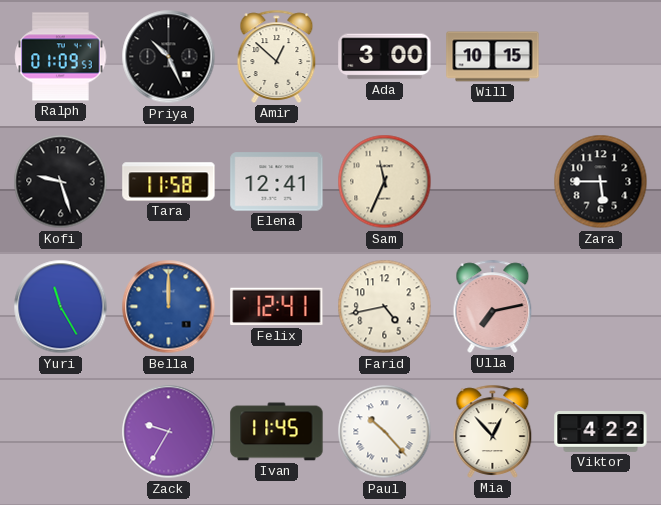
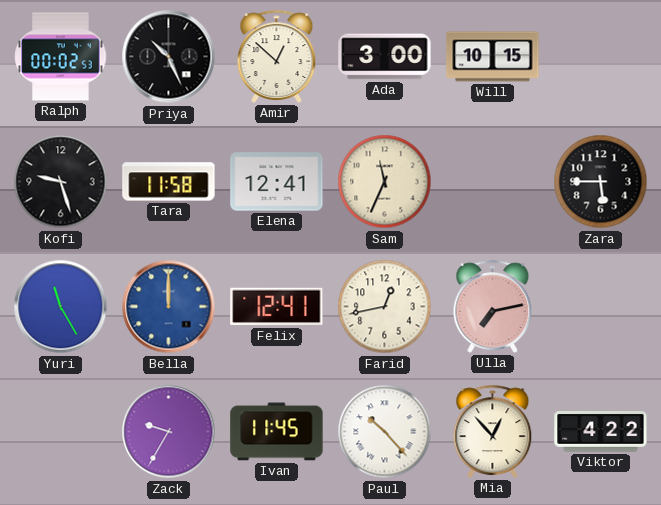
Ralph: 01:09 -> 00:02 (61, 57)
Farid: 4:43 -> 12:43 (385, 307)
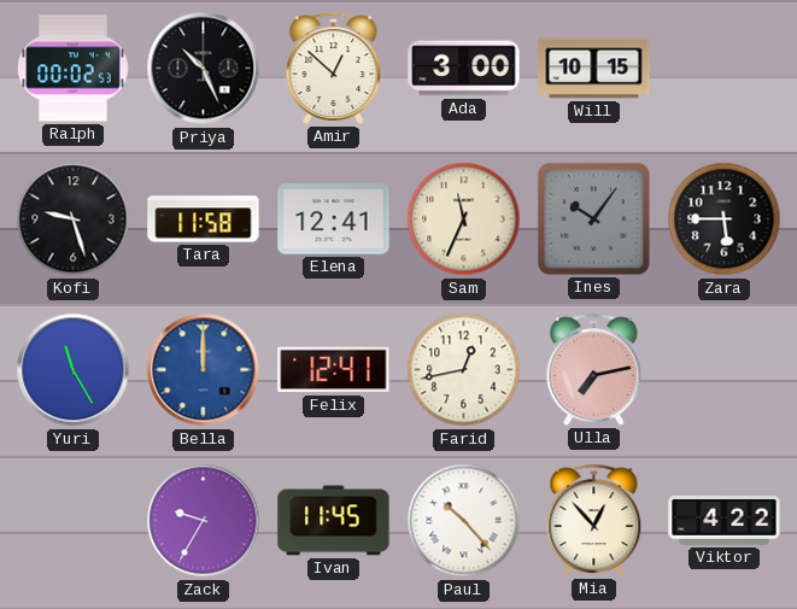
Ines: none -> 10:06 (594, 219)
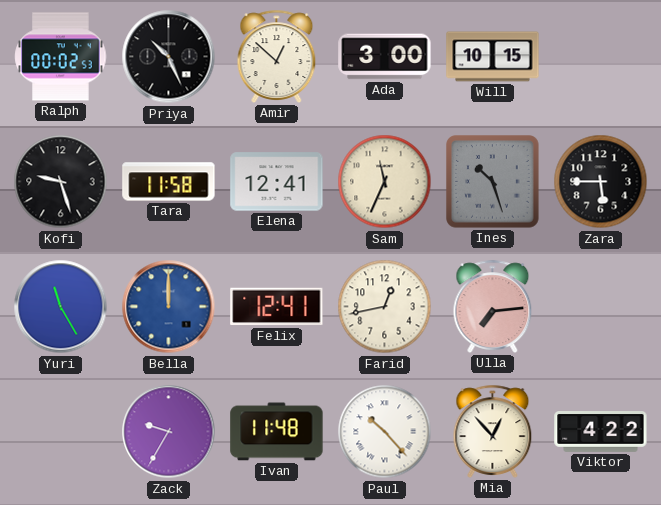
Ines: 10:06 -> 10:27 (493, 182)
Ulla: 7:13 -> 7:14 (493, 306)
Ivan: 11:45 -> 11:48 (277, 432)
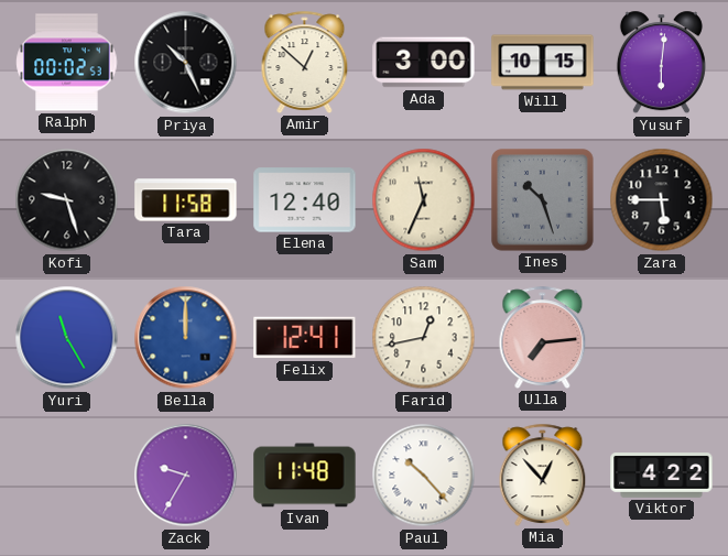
Yusuf: none -> 6:01 (661, 63)
Elena: 12:41 -> 12:40 (305, 200)
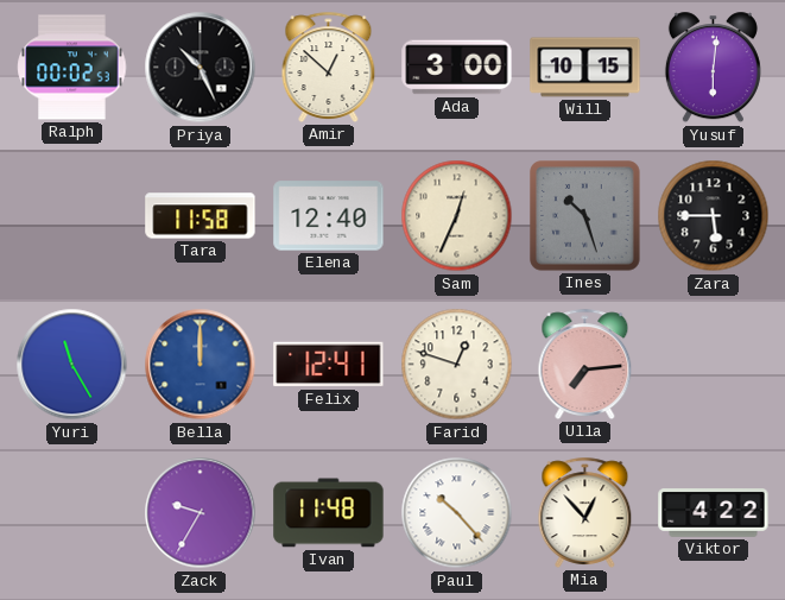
Kofi: 9:27 -> none (67, 200)
Sam: 11:34 -> 12:34 (457, 216)
Farid: 12:43 -> 12:48 (457, 365)
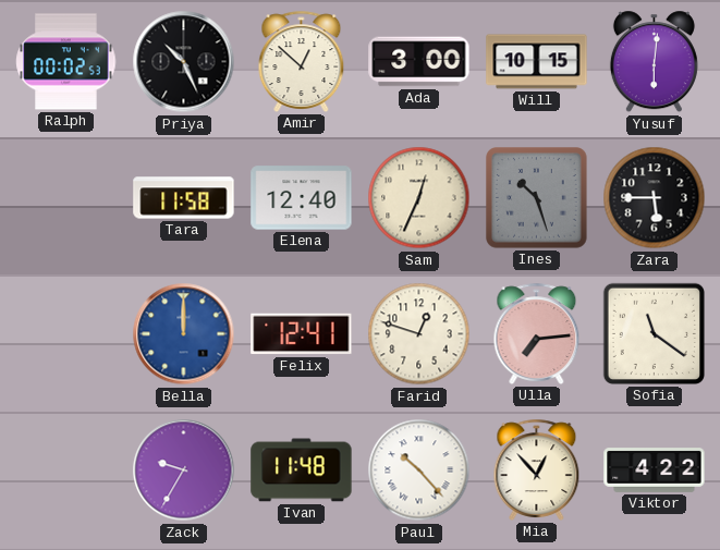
Yuri: 11:25 -> none (72, 365)
Sofia: none -> 11:21 (654, 333)
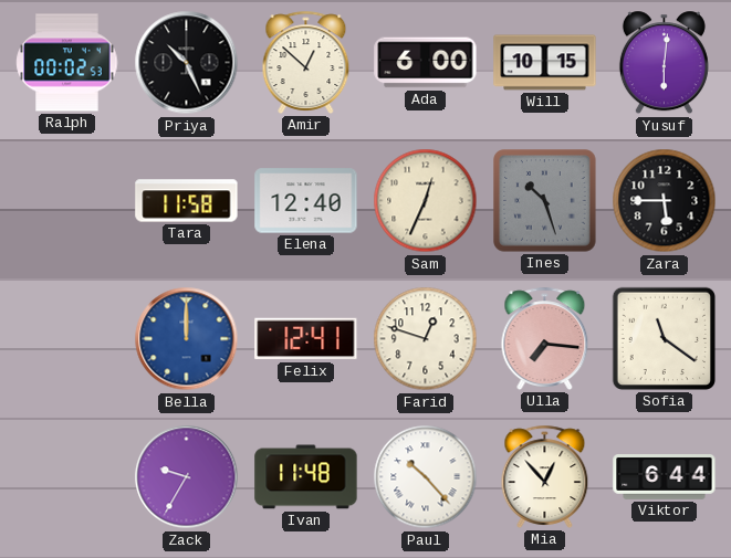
Ada: 3:00 -> 6:00 (426, 63)
Ulla: 7:14 -> 7:16 (545, 338)
Viktor: 4:22 -> 6:44 (665, 477)
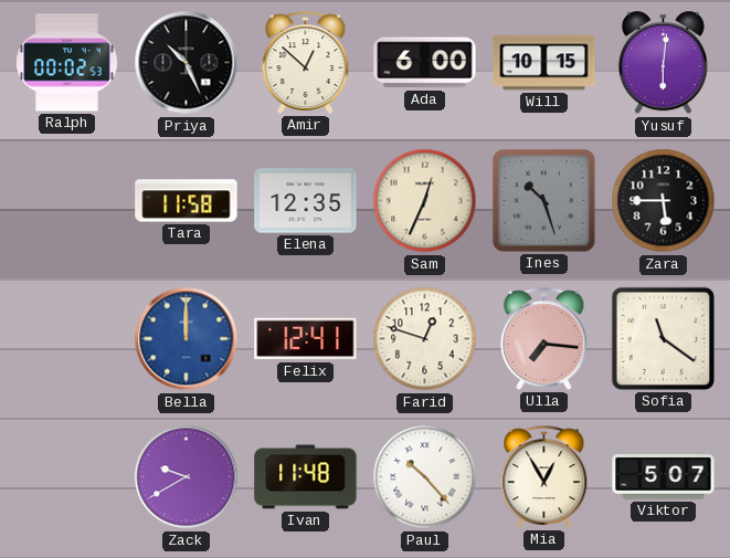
Elena: 12:40 -> 12:35 (306, 201)
Zack: 9:35 -> 9:40 (187, 477)
Mia: 12:53 -> 12:55 (544, 476)
Viktor: 6:44 -> 5:07 (664, 477)
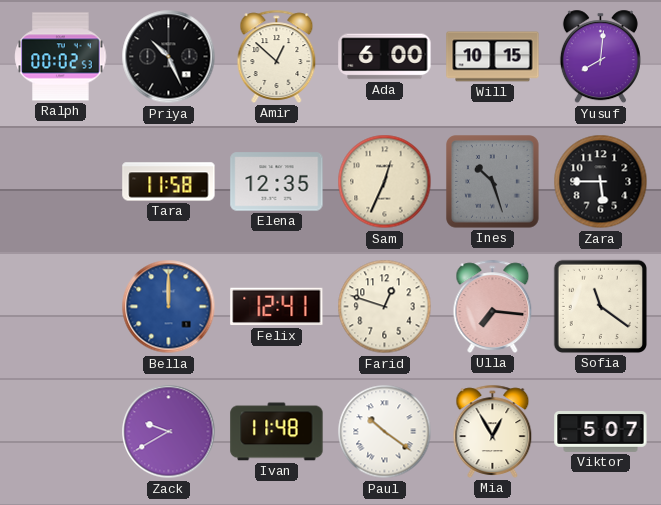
Yusuf: 6:01 -> 8:01 (600, 57)
Paul: 10:23 -> 10:21 (385, 432)
